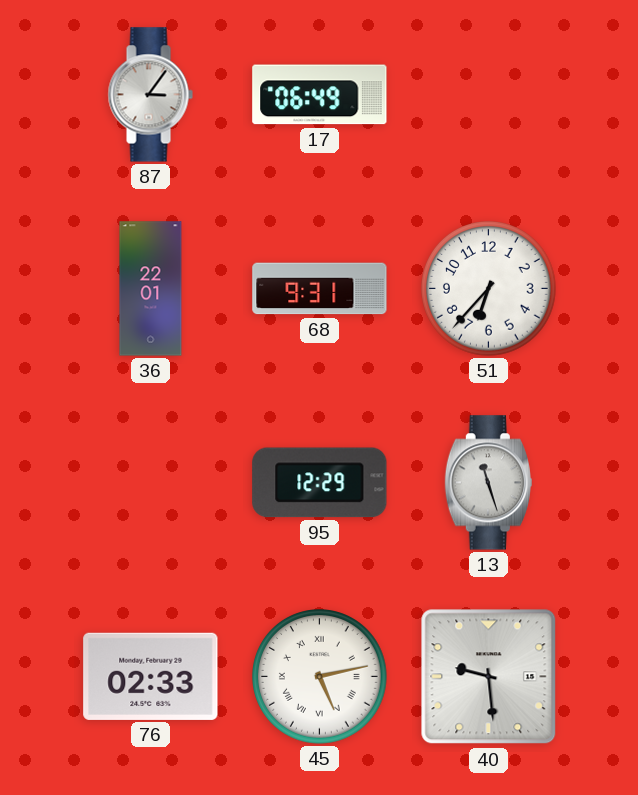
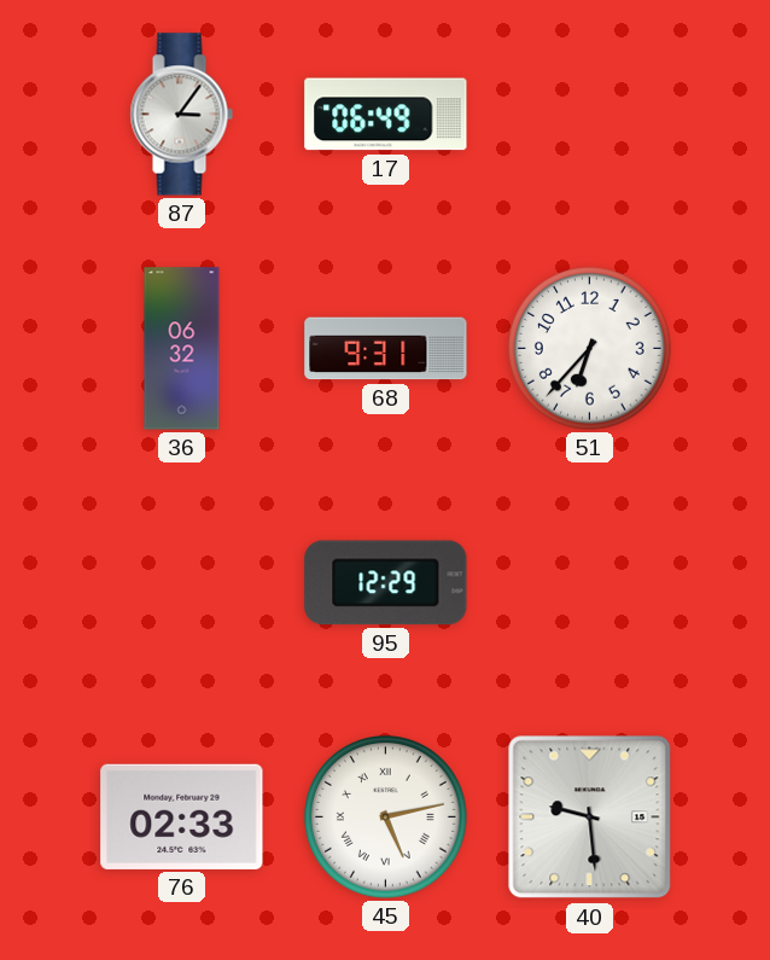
36: 22:01 -> 06:32 (182, 349)
13: 11:27 -> none (488, 483)
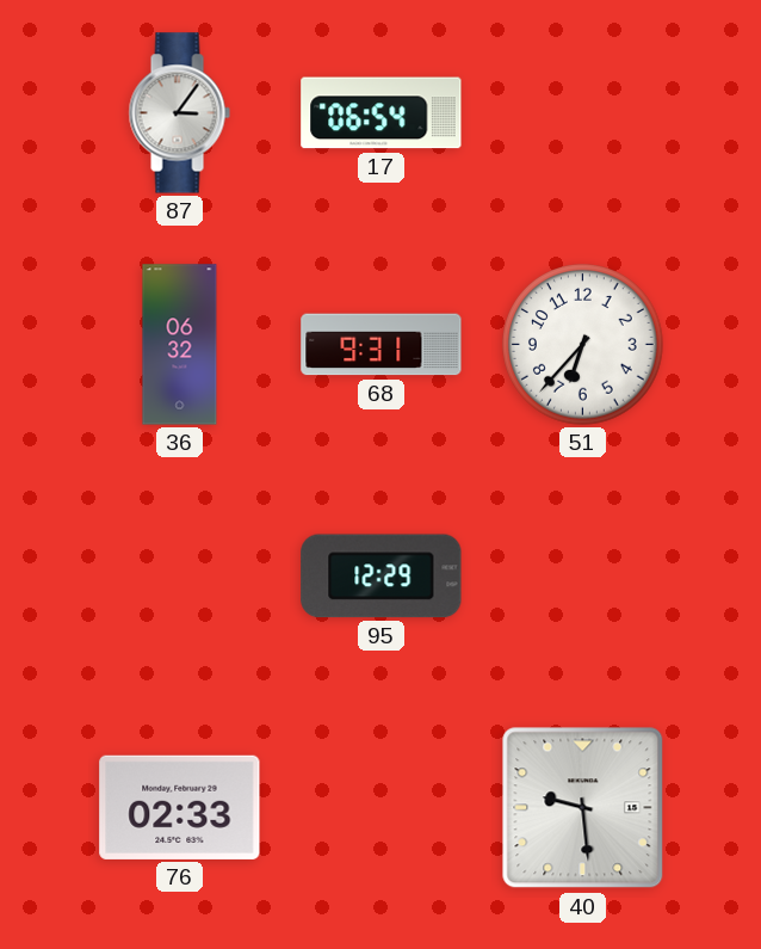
17: 06:49 -> 06:54 (382, 113)
45: 5:13 -> none (386, 818)
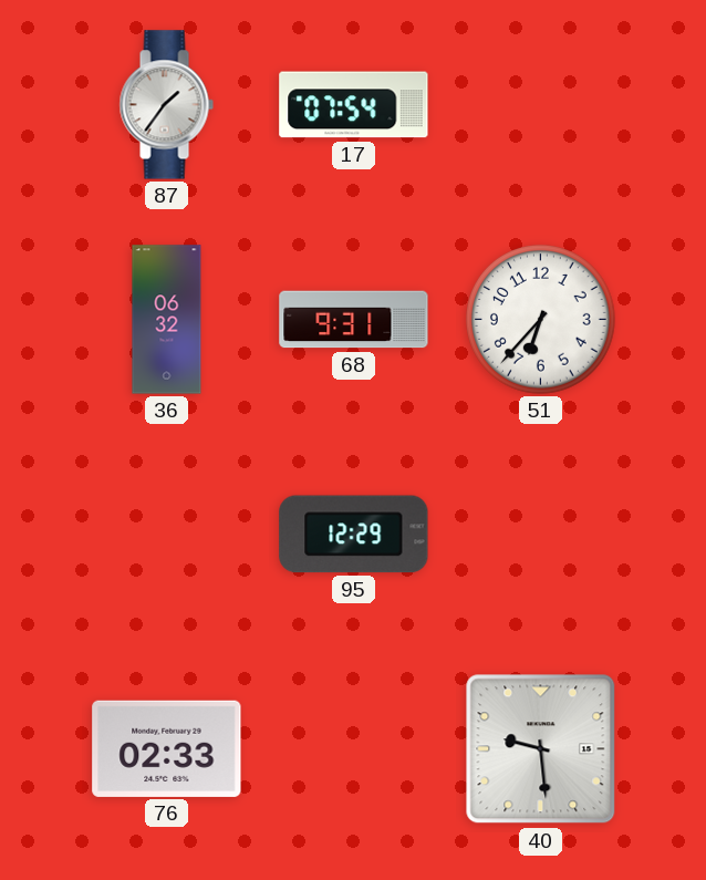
87: 3:06 -> 1:36 (166, 105)
17: 06:54 -> 07:54 (354, 105)
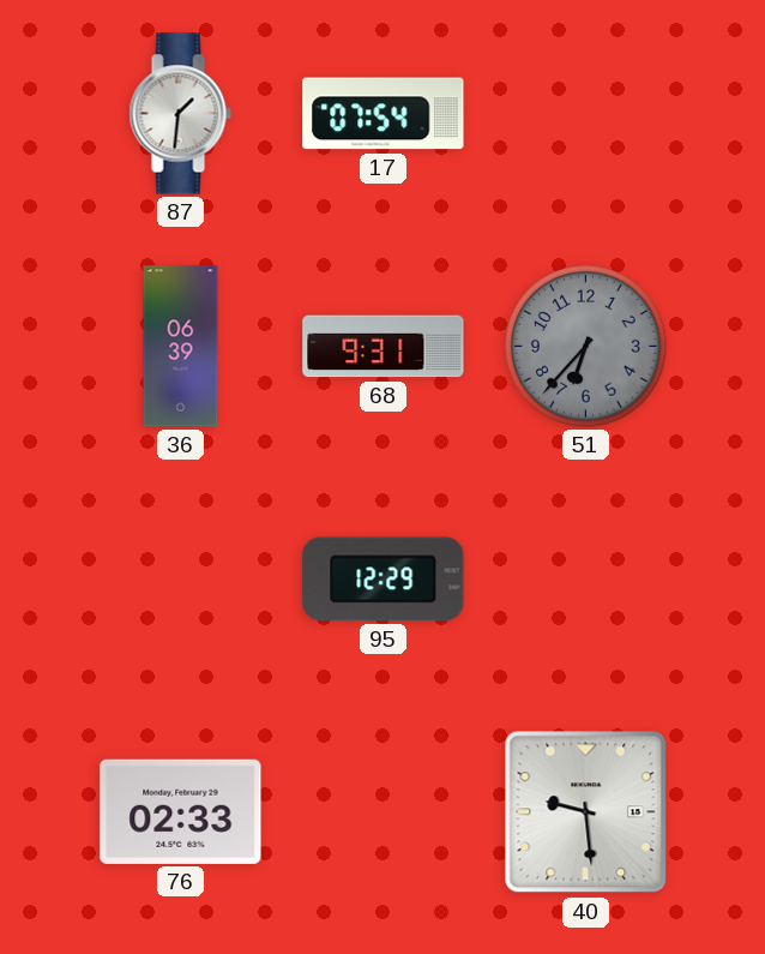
87: 1:36 -> 1:31 (180, 114)
36: 06:32 -> 06:39 (181, 347)
51 dial: white -> grey (586, 347)
